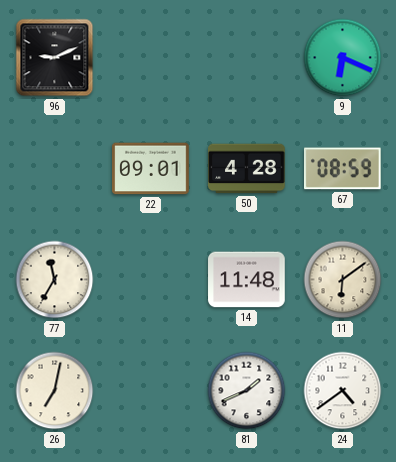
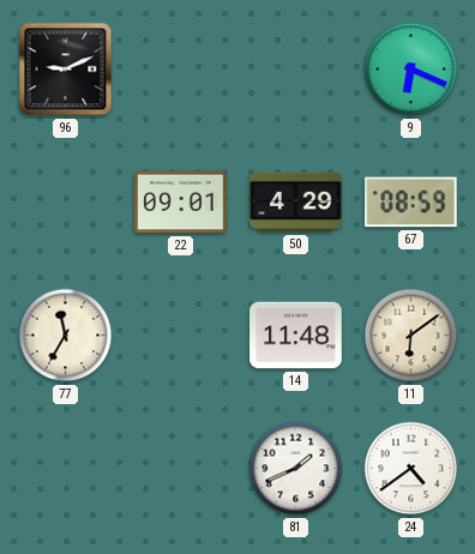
50: 4:28 -> 4:29 (296, 203)
26: 7:02 -> none (55, 391)
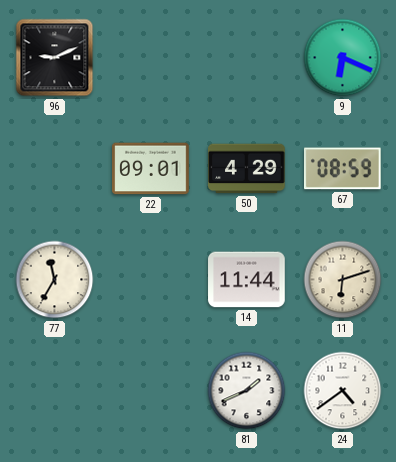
14: 11:48 -> 11:44 (247, 280)
11: 6:09 -> 6:12 (343, 280)
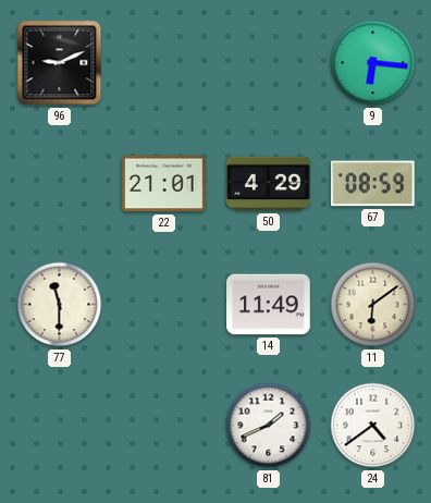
9: 6:19 -> 6:16 (373, 63)
22: 09:01 -> 21:01 (164, 184)
77: 11:35 -> 11:30 (60, 305)
14: 11:44 -> 11:49 (269, 305)
11: 6:12 -> 6:09 (373, 305)
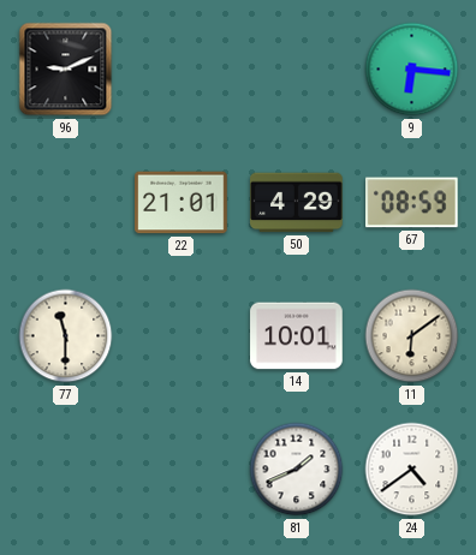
14: 11:49 -> 10:01 (297, 336)
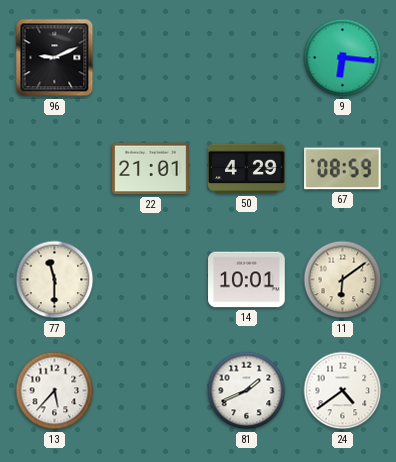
13: none -> 5:37 (55, 391)
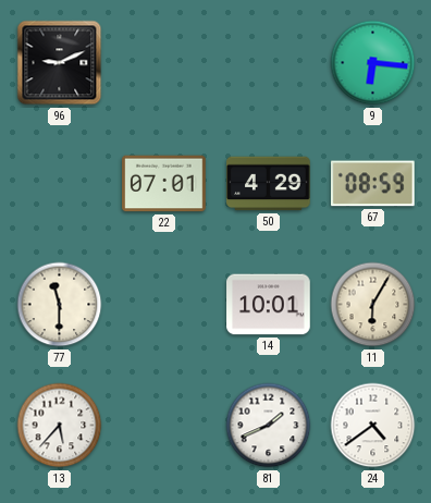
22: 21:01 -> 07:01 (164, 184)
11: 6:09 -> 6:05 (373, 305)
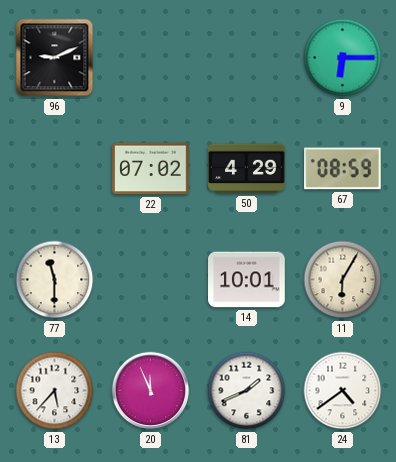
9: 6:16 -> 6:15 (343, 58)
22: 07:01 -> 07:02 (151, 169)
20: none -> 11:56 (151, 391)
